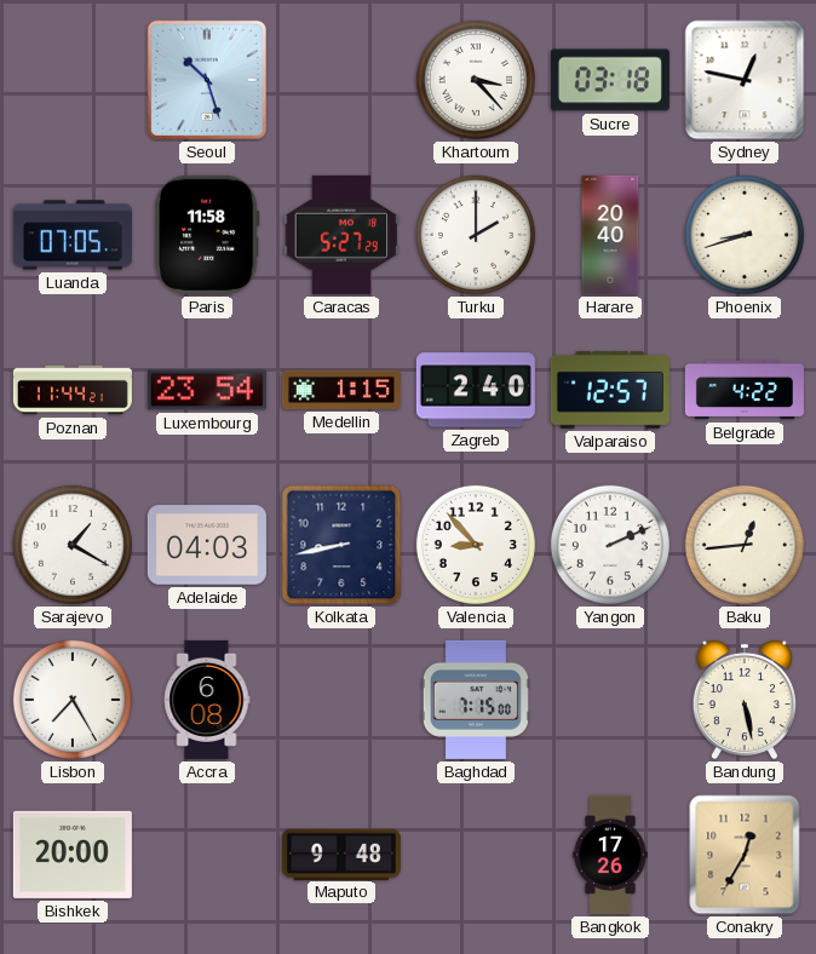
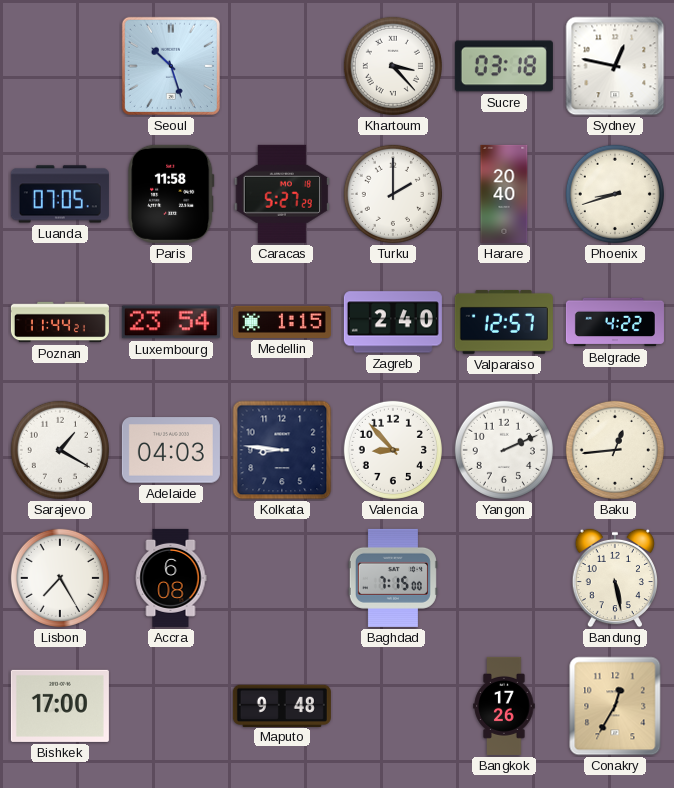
Kolkata: 8:43 -> 8:46 (282, 450)
Bishkek: 20:00 -> 17:00 (60, 706)
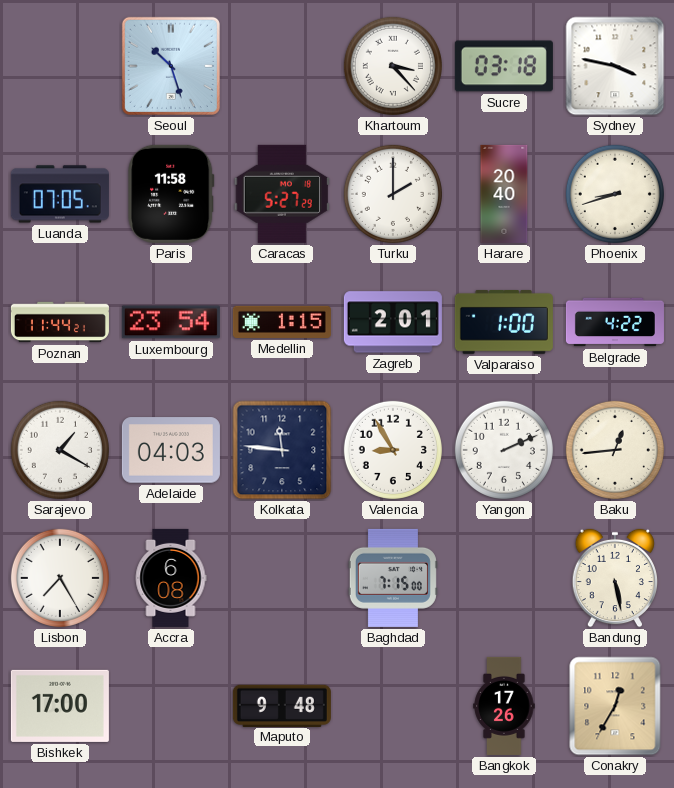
Sydney: 12:47 -> 3:47 (615, 66)
Zagreb: 2:40 -> 2:01 (393, 322)
Valparaiso: 12:57 -> 1:00 (504, 322)
Kolkata: 8:46 -> 11:46 (282, 450)
Valencia: 8:53 -> 8:55 (393, 450)
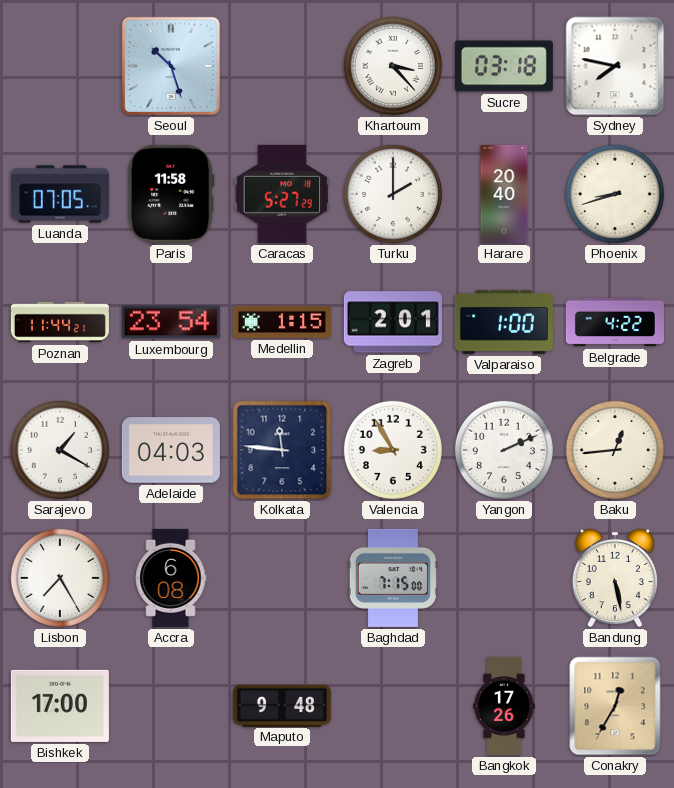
Sydney: 3:47 -> 7:47 (615, 66)
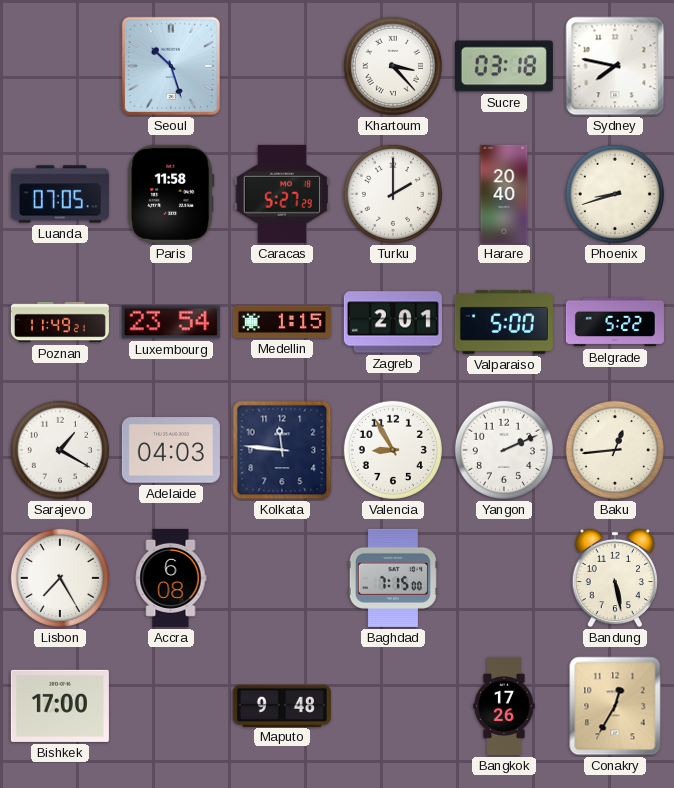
Poznan: 11:44 -> 11:49 (60, 322)
Valparaiso: 1:00 -> 5:00 (504, 322)
Belgrade: 4:22 -> 5:22 (615, 322)
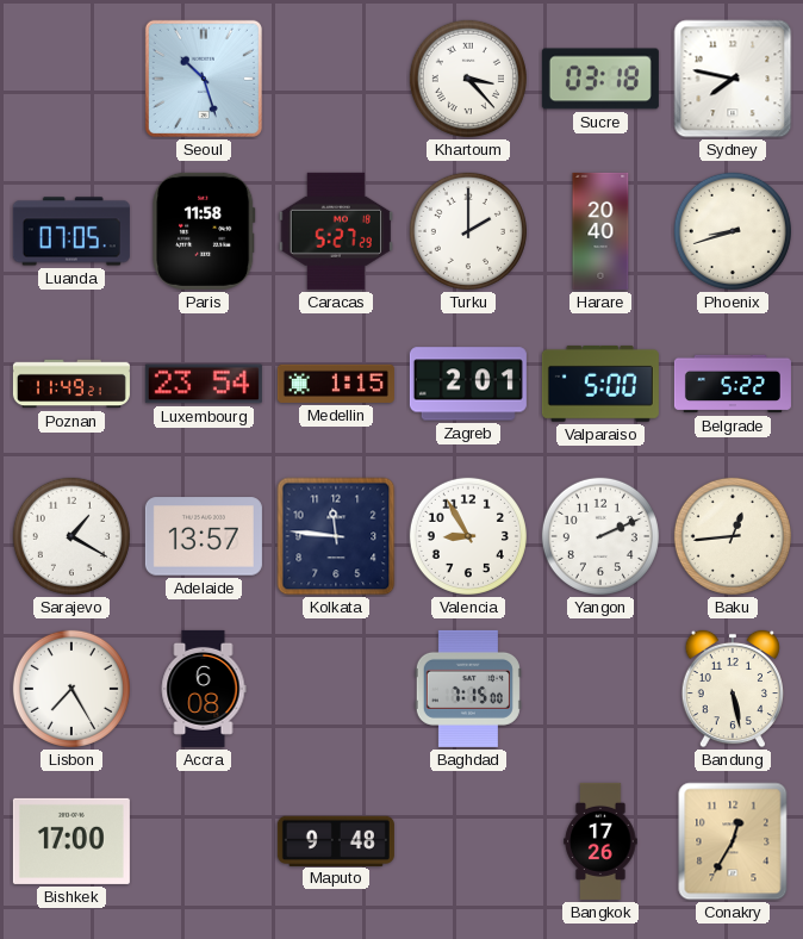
Adelaide: 04:03 -> 13:57 (204, 536)
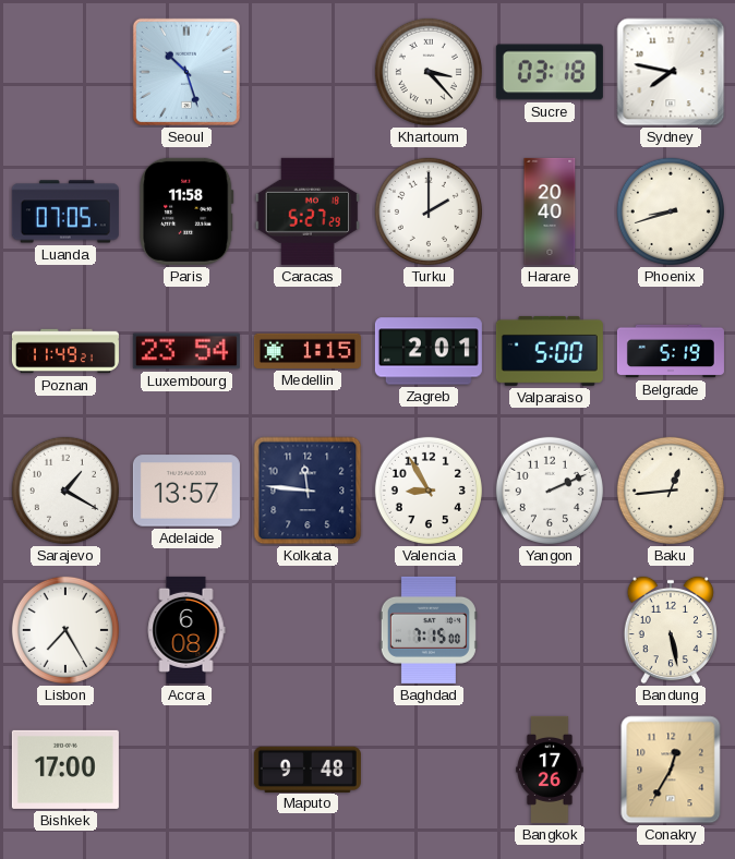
Belgrade: 5:22 -> 5:19 (671, 351)
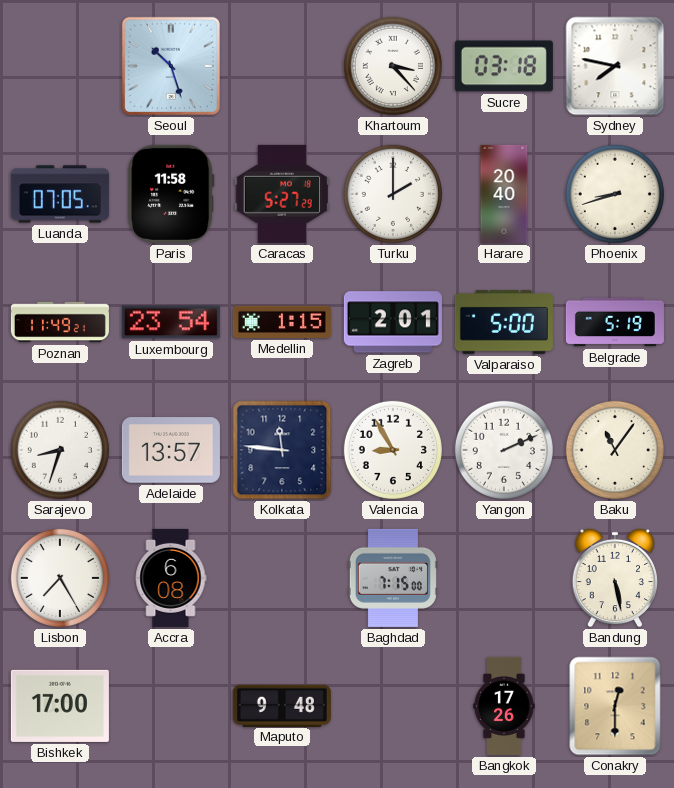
Sarajevo: 1:20 -> 8:33 (60, 450)
Baku: 12:44 -> 11:06 (615, 450)
Conakry: 12:35 -> 12:30 (615, 706)
